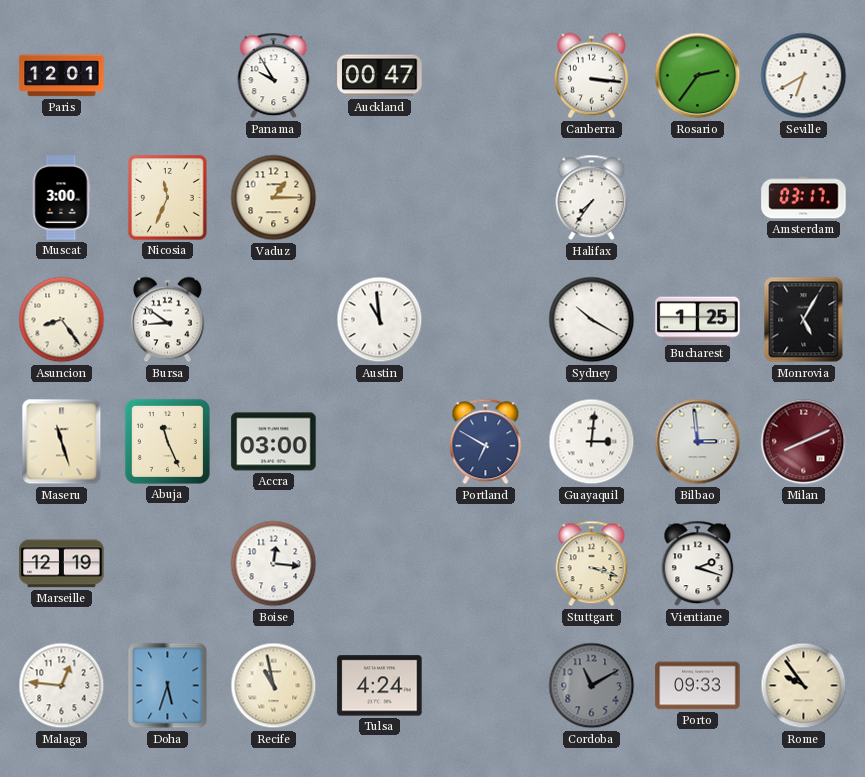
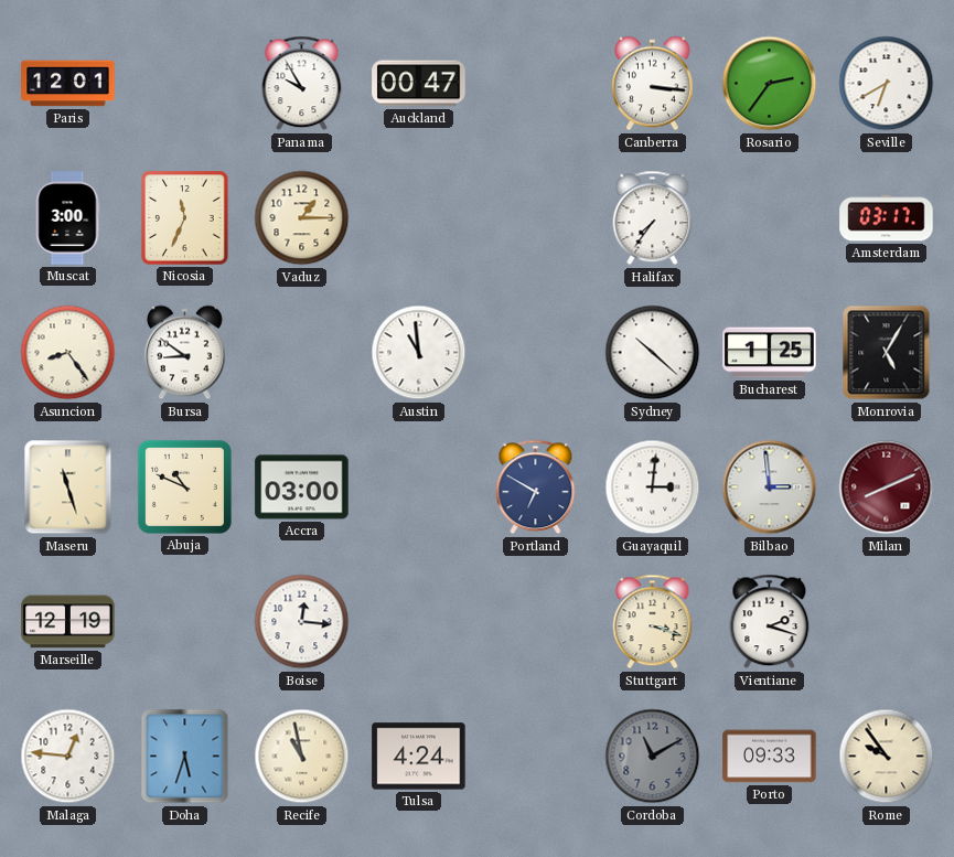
Sydney: 10:20 -> 10:22 (653, 353)
Abuja: 11:26 -> 10:49 (184, 486)
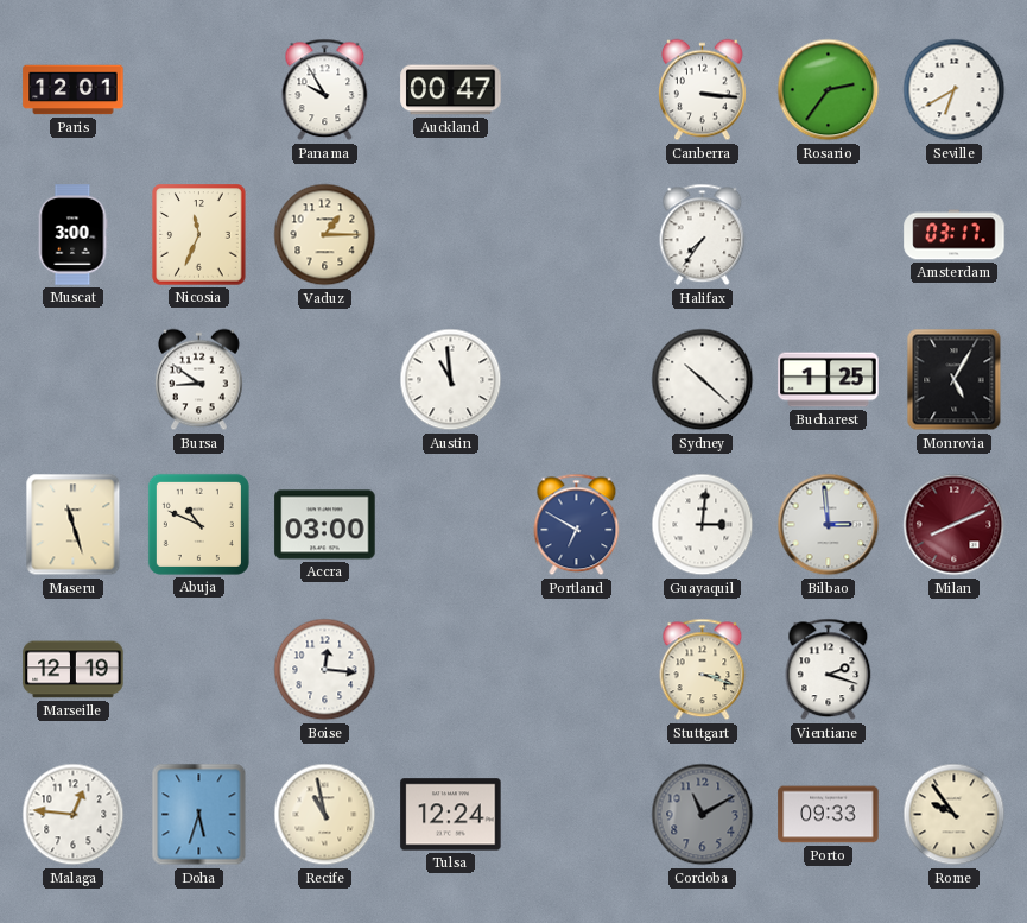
Asuncion: 8:24 -> none (68, 353)
Tulsa: 4:24 -> 12:24 (451, 815)
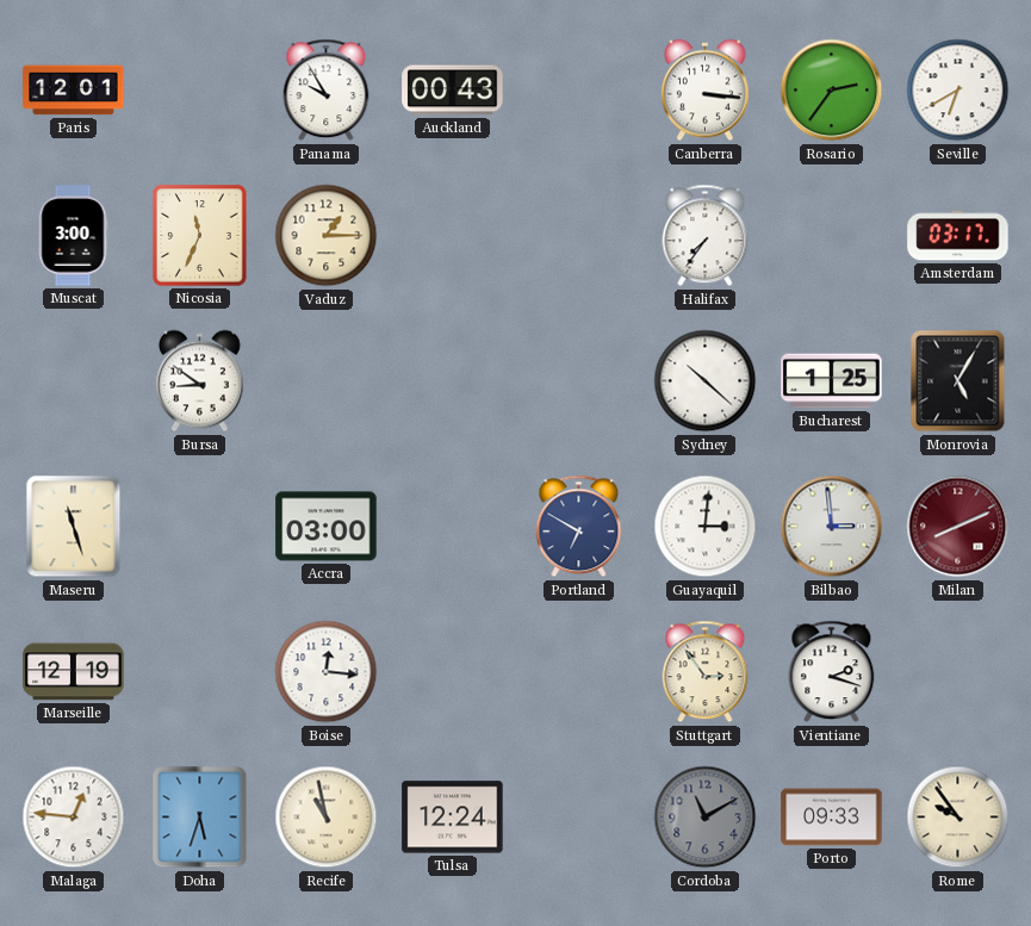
Auckland: 00:47 -> 00:43 (453, 91)
Austin: 10:59 -> none (451, 380)
Abuja: 10:49 -> none (198, 524)
Stuttgart: 3:18 -> 2:54 (706, 672)
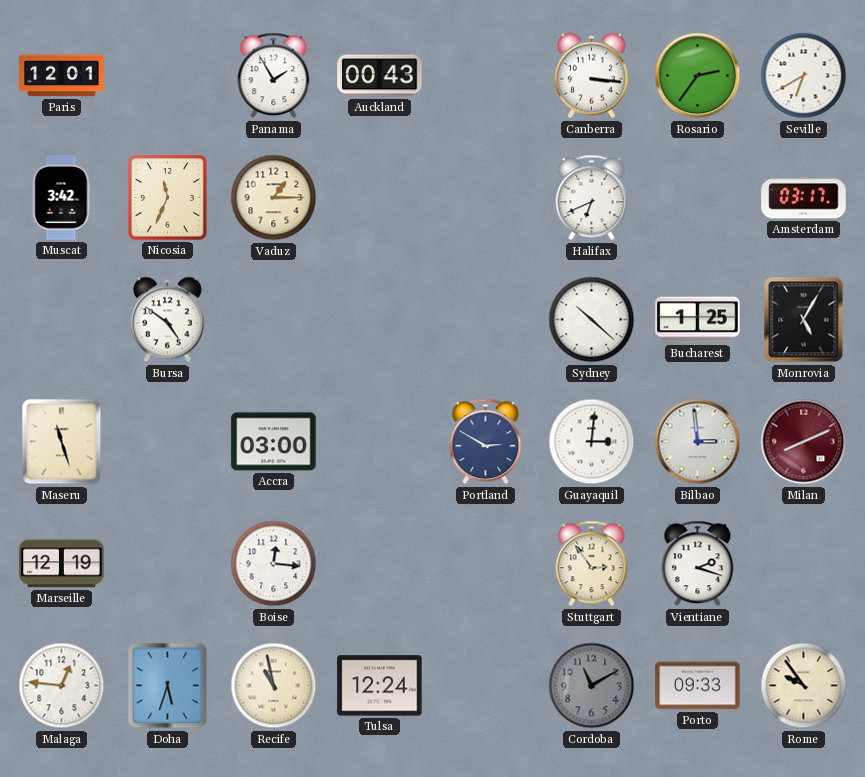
Panama: 9:55 -> 1:55 (274, 76)
Muscat: 3:00 -> 3:42 (61, 198)
Halifax: 7:36 -> 6:41 (592, 198)
Bursa: 8:51 -> 4:51 (168, 320)
Portland: 6:50 -> 2:50 (486, 442)
